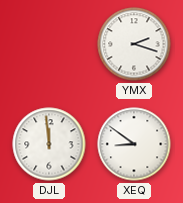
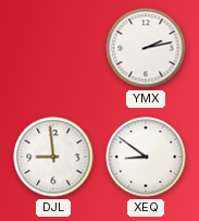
YMX: 2:18 -> 2:13 (146, 48)
DJL: 11:59 -> 8:59 (53, 157)
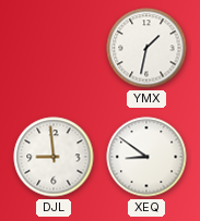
YMX: 2:13 -> 1:32 (146, 48)
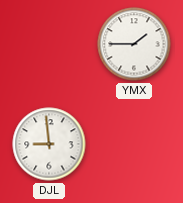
YMX: 1:32 -> 1:45 (134, 44)
XEQ: 8:51 -> none (146, 157)
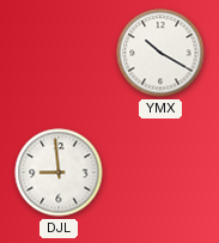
YMX: 1:45 -> 10:20 (160, 53)
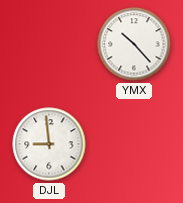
YMX: 10:20 -> 10:23 (134, 44)
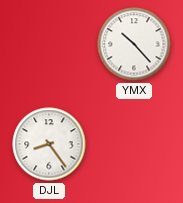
DJL: 8:59 -> 8:24 (49, 144)
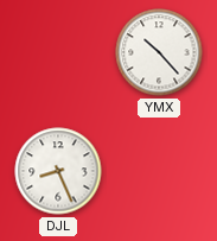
DJL: 8:24 -> 8:26 (58, 171)
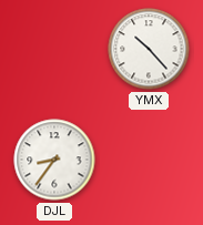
DJL: 8:26 -> 8:36 (54, 160)
